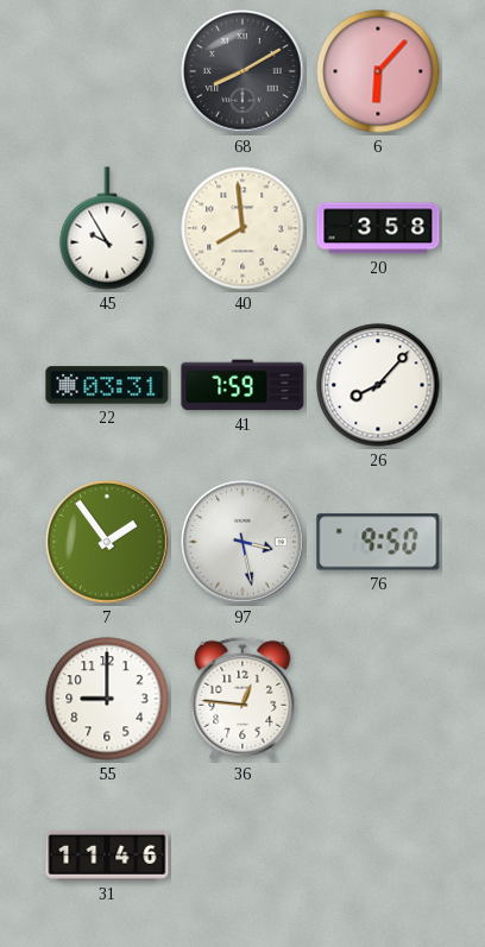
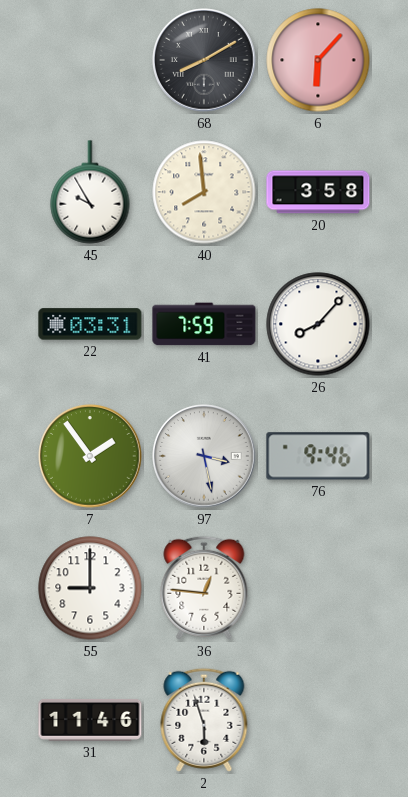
76: 9:50 -> 9:46 (318, 456)
2: none -> 5:57 (204, 720)
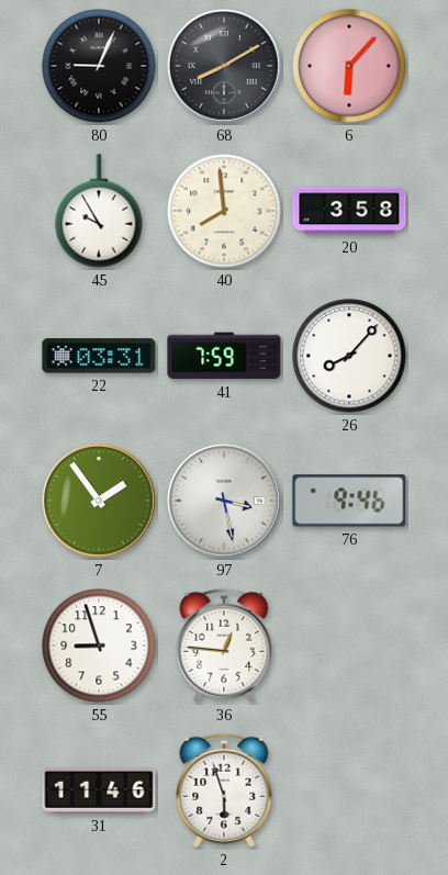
80: none -> 9:04 (99, 66)
55: 9:00 -> 8:57 (99, 646)
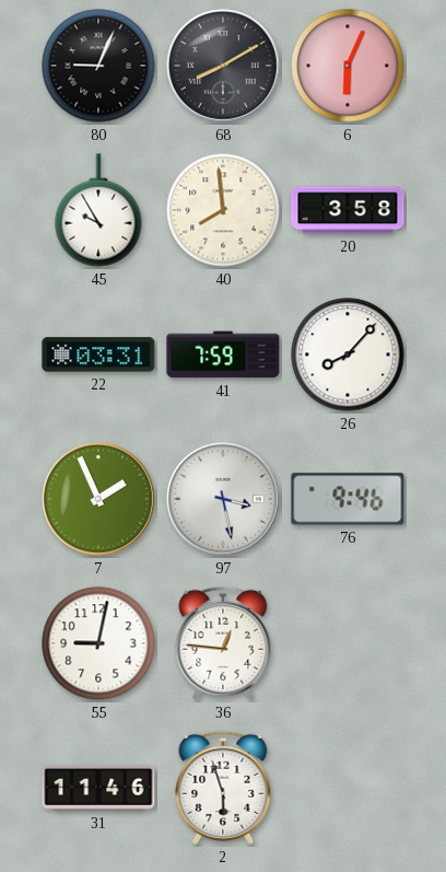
6: 6:07 -> 6:04 (348, 66)
7: 1:54 -> 1:56 (98, 499)
55: 8:57 -> 9:02 (98, 643)
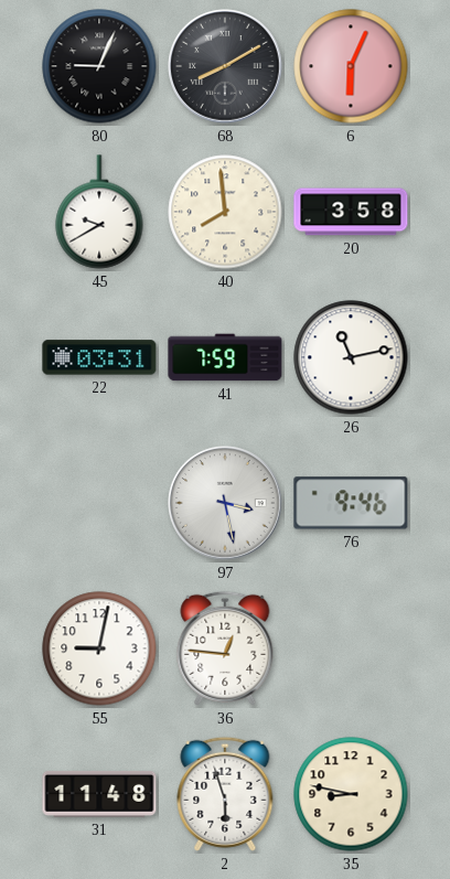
45: 9:55 -> 9:40 (99, 212)
26: 8:07 -> 11:13 (351, 357)
7: 1:56 -> none (98, 499)
31: 11:46 -> 11:48 (99, 794)
35: none -> 8:47 (351, 794)
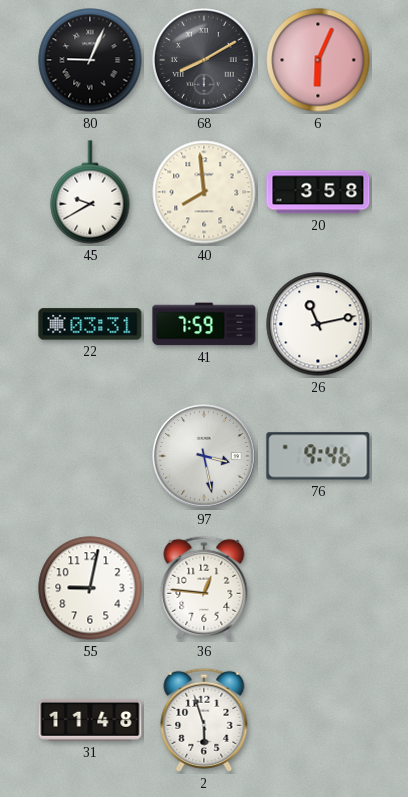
35: 8:47 -> none (351, 794)
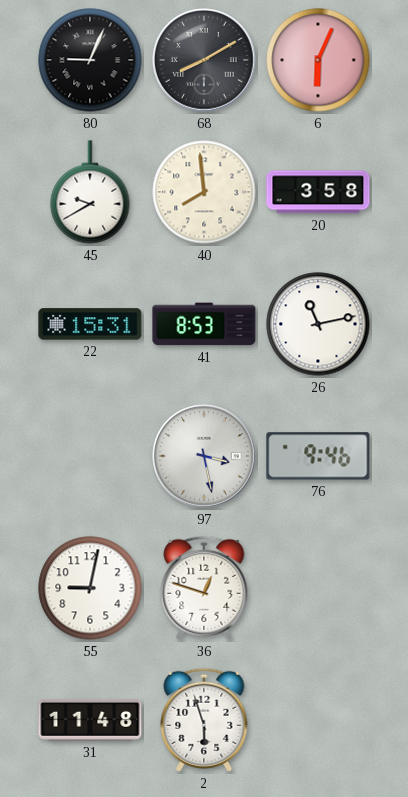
22: 03:31 -> 15:31 (90, 324)
41: 7:59 -> 8:53 (204, 324)
36: 12:46 -> 12:48 (204, 588)
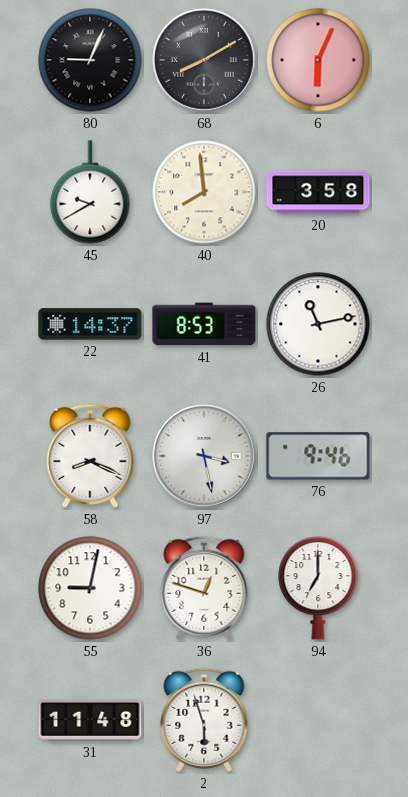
22: 15:31 -> 14:37 (90, 324)
58: none -> 8:19 (90, 456)
94: none -> 7:00 (318, 588)
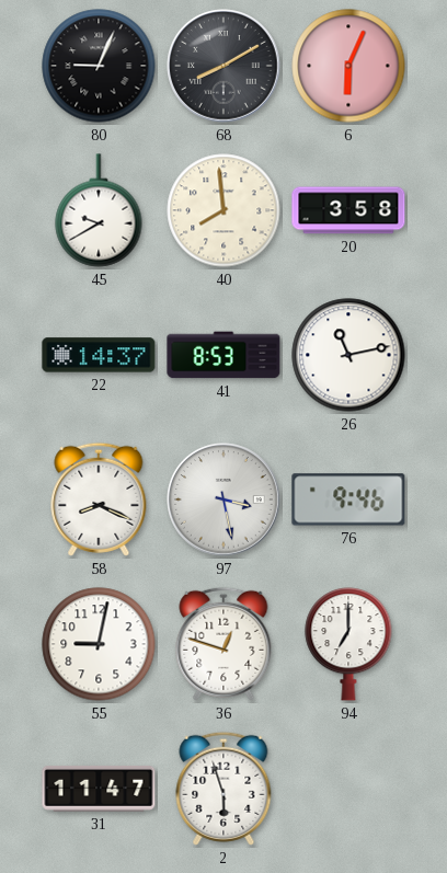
31: 11:48 -> 11:47 (99, 789)
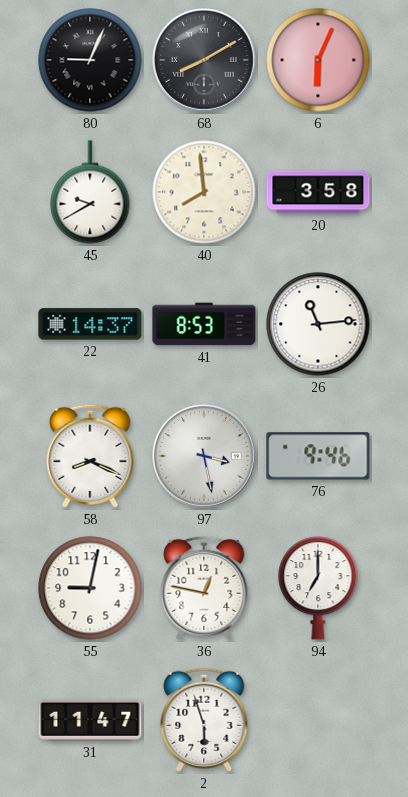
26: 11:13 -> 11:14 (318, 324)
36: 12:48 -> 12:47 (204, 588)
